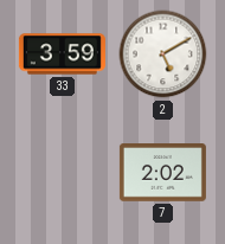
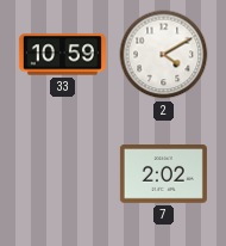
33: 3:59 -> 10:59 (62, 55)
2: 5:10 -> 4:10 (164, 55)
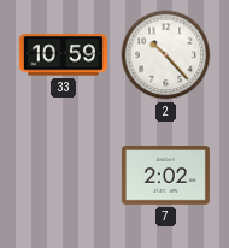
2: 4:10 -> 10:23 (166, 55)
